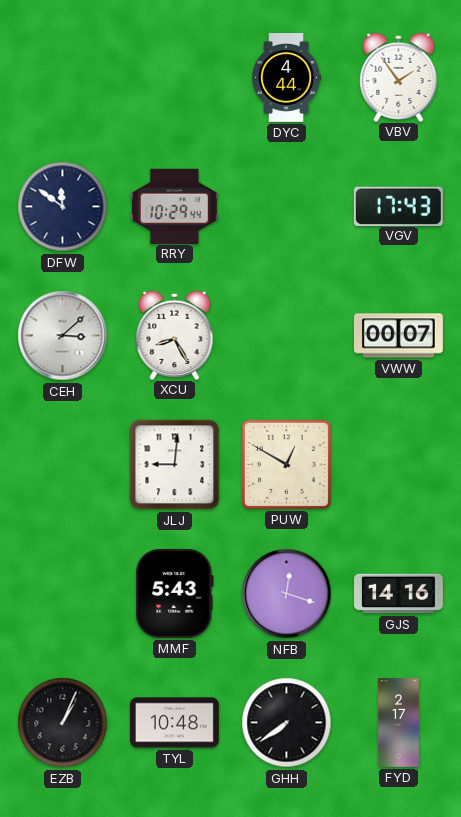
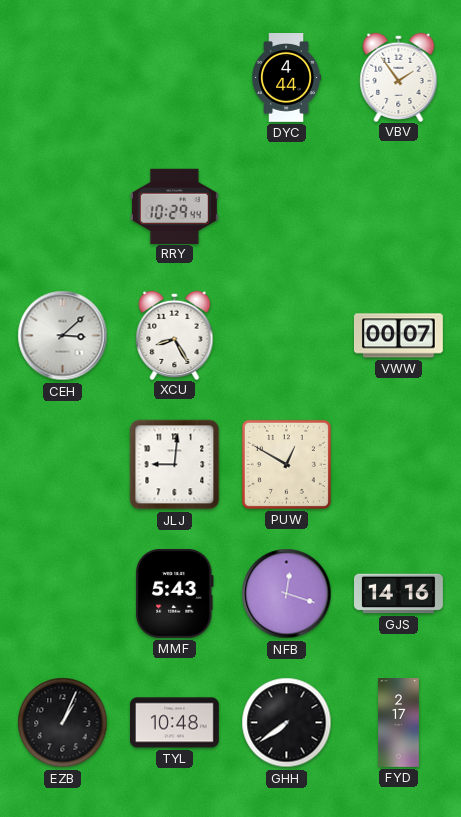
DFW: 11:51 -> none (63, 207)
VGV: 17:43 -> none (398, 206)
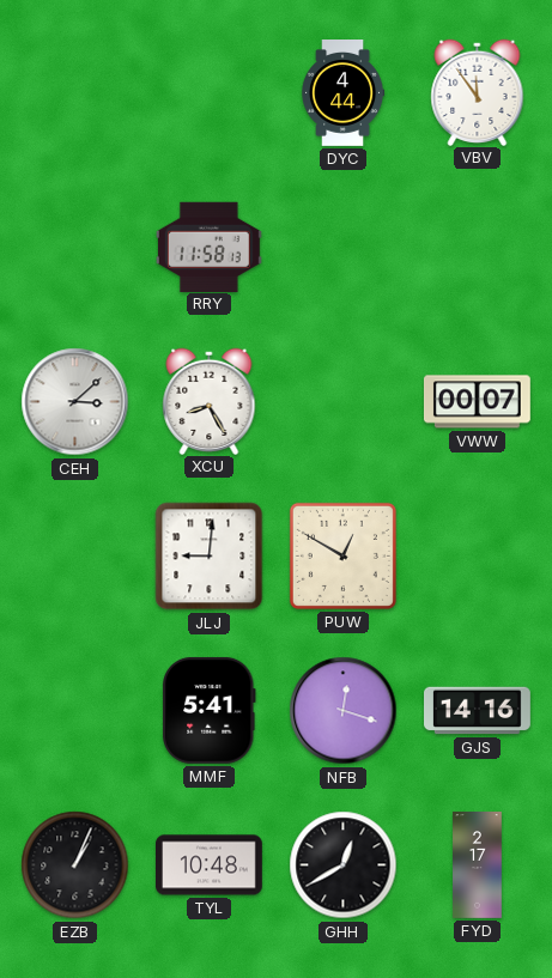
VBV: 1:54 -> 11:54 (478, 92)
RRY: 10:29 -> 11:58 (208, 247)
MMF: 5:43 -> 5:41 (208, 710)
GHH: 7:39 -> 12:40 (344, 865)
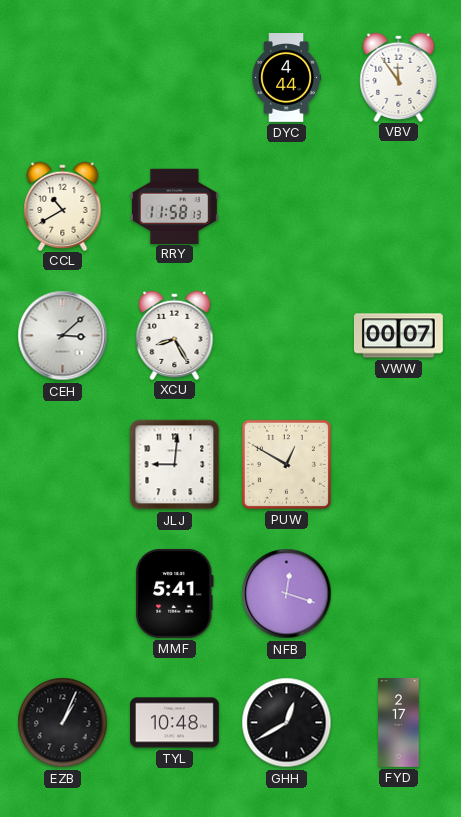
CCL: none -> 10:40 (63, 206)
GJS: 14:16 -> none (478, 711)
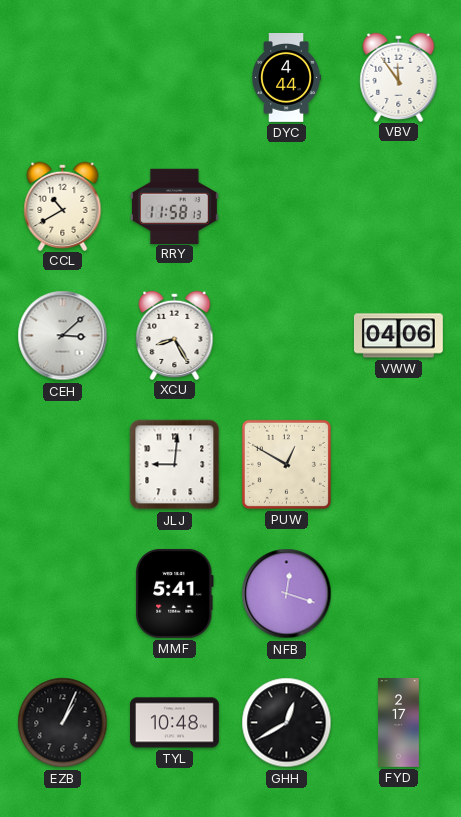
VWW: 00:07 -> 04:06 (398, 336)
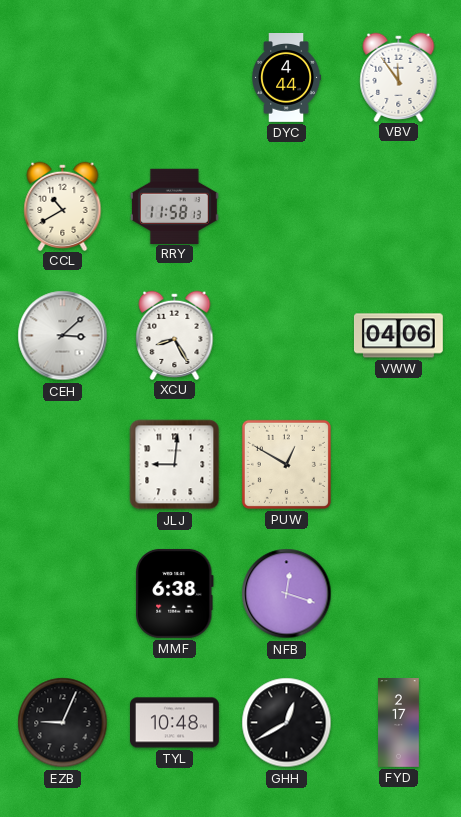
MMF: 5:41 -> 6:38 (174, 593)
EZB: 1:04 -> 9:04 (63, 723)
